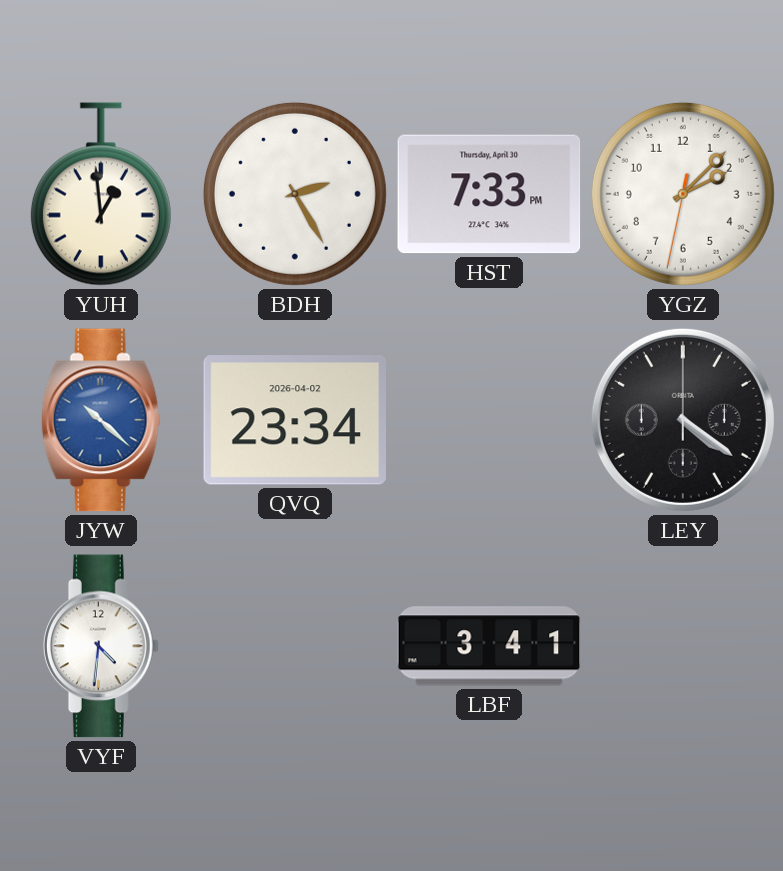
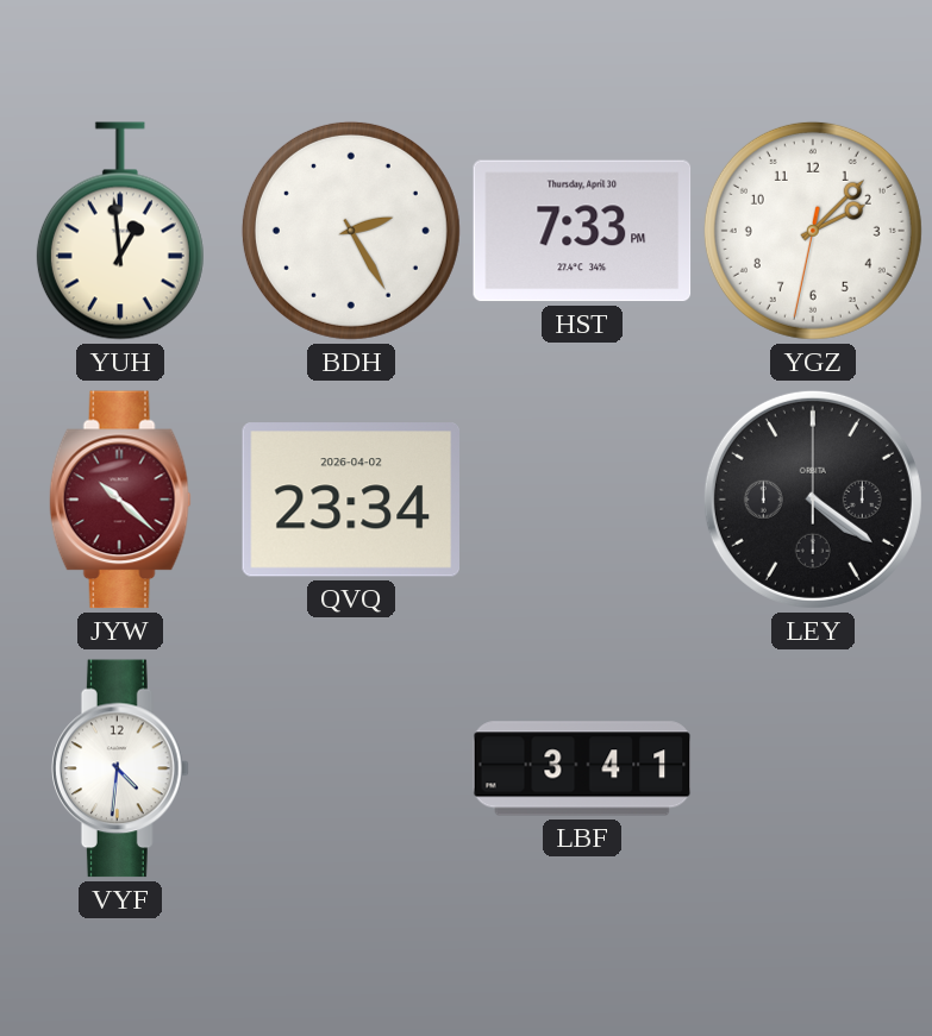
JYW dial: blue -> burgundy (120, 500)
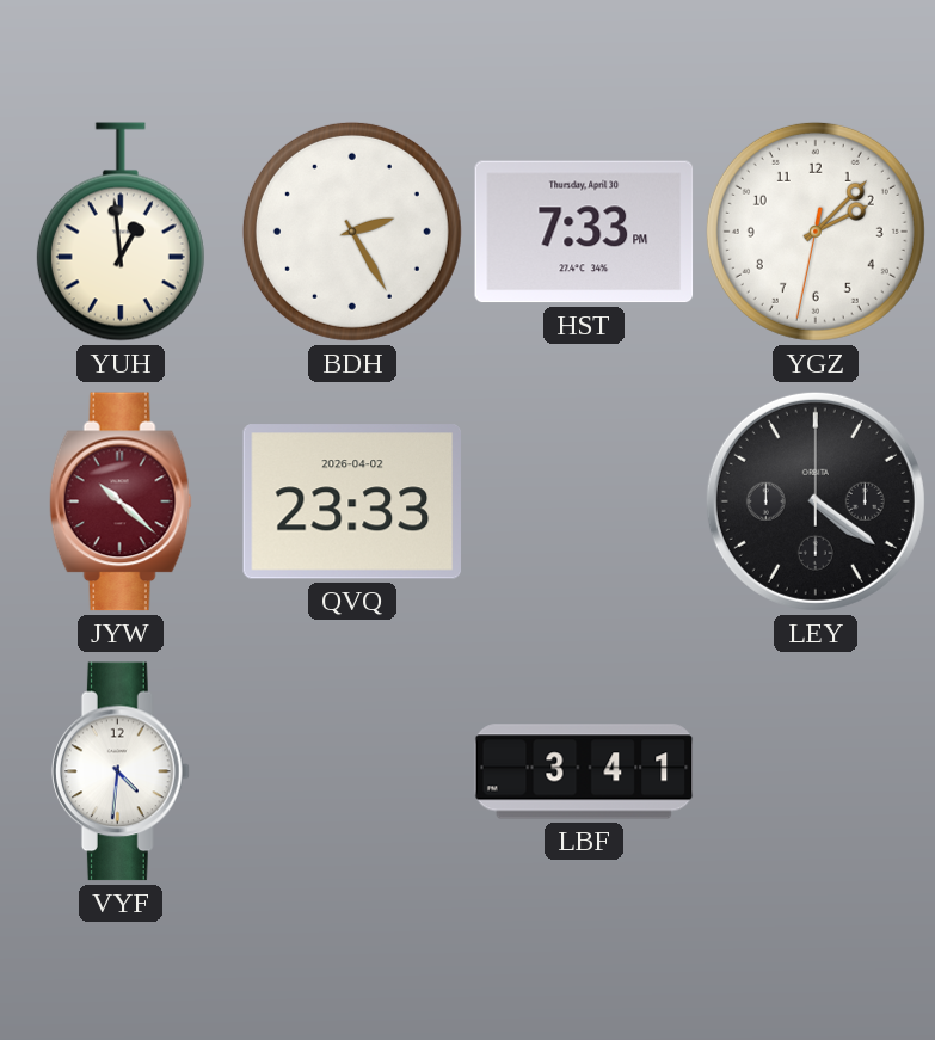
QVQ: 23:34 -> 23:33 (351, 501)
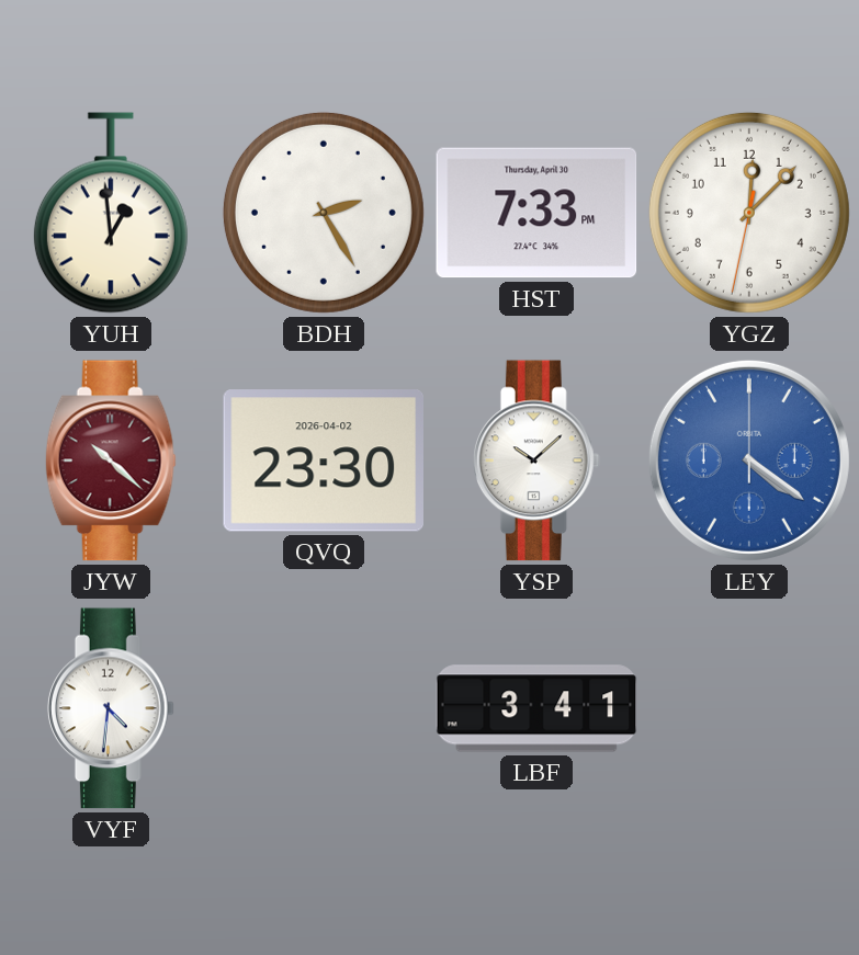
YGZ: 2:07 -> 12:07 (749, 213)
QVQ: 23:33 -> 23:30 (323, 461)
YSP: none -> 10:08 (536, 461)
LEY dial: black -> blue (749, 461)
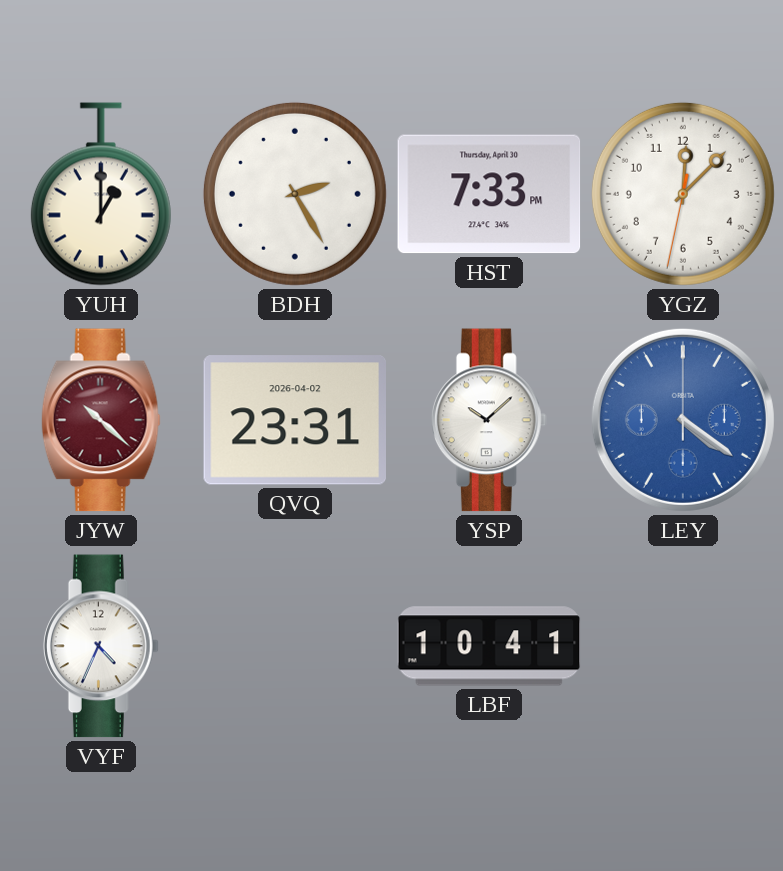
YUH: 12:59 -> 1:00 (101, 194)
QVQ: 23:30 -> 23:31 (294, 420)
VYF: 4:31 -> 4:34 (101, 646)
LBF: 3:41 -> 10:41 (489, 646)
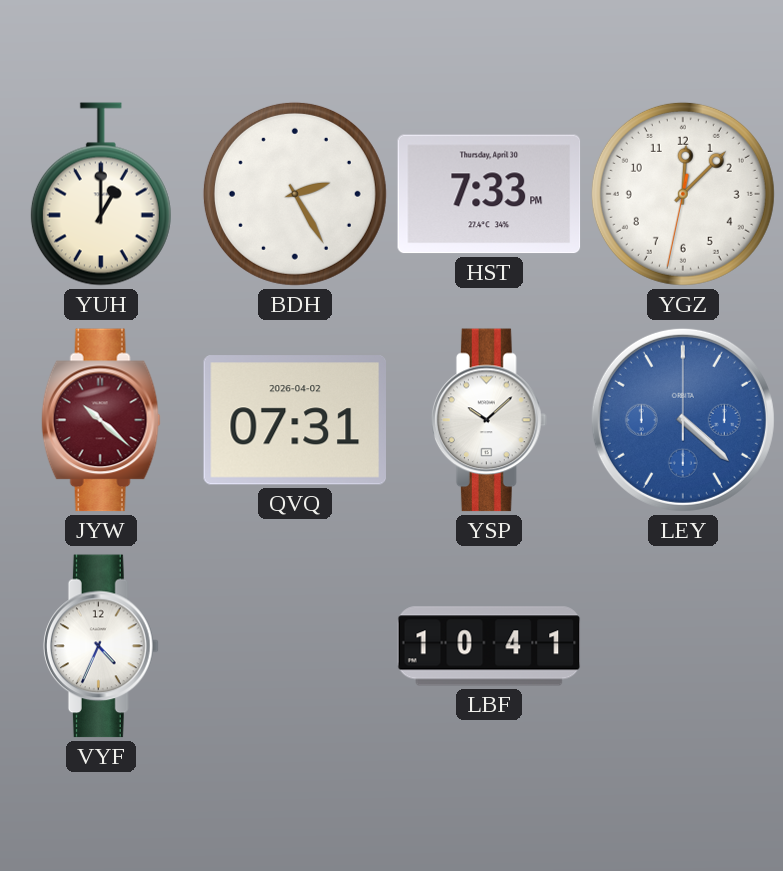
QVQ: 23:31 -> 07:31 (294, 420)
LEY: 4:21 -> 4:22 (683, 420)
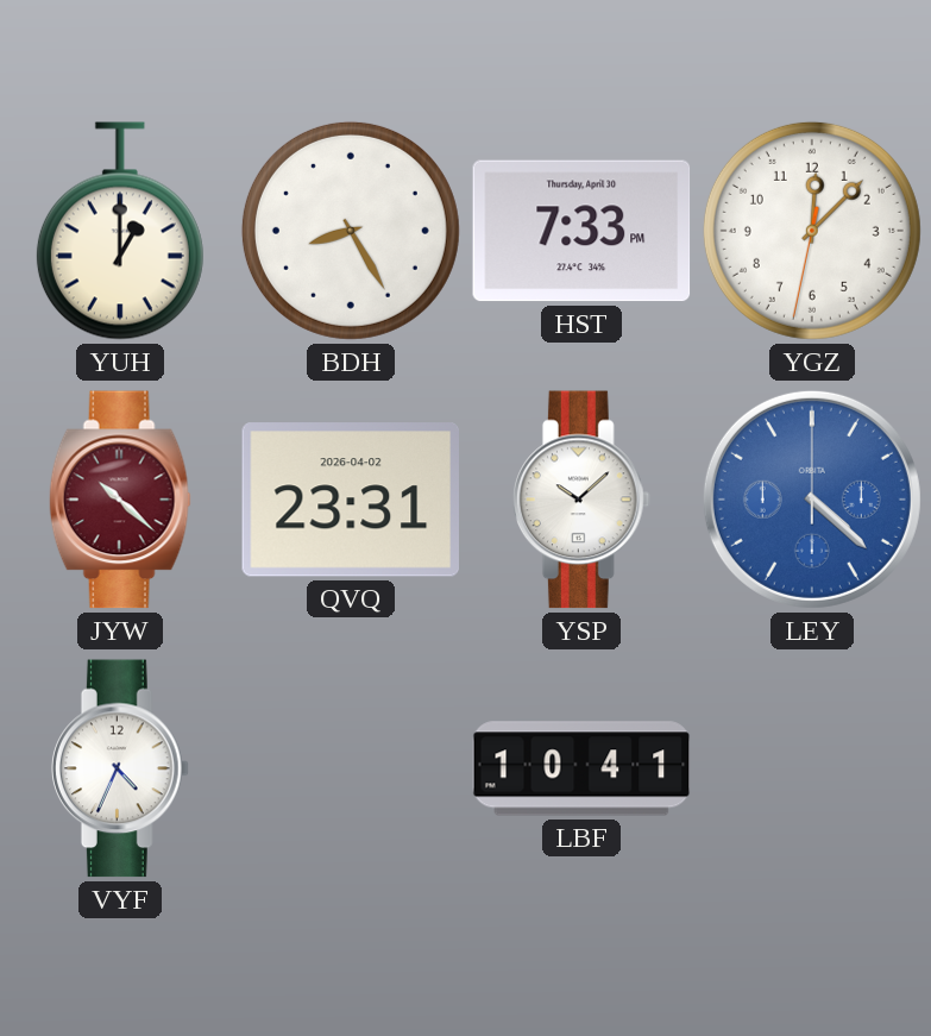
BDH: 2:25 -> 8:25 (351, 231)
QVQ: 07:31 -> 23:31 (350, 500)
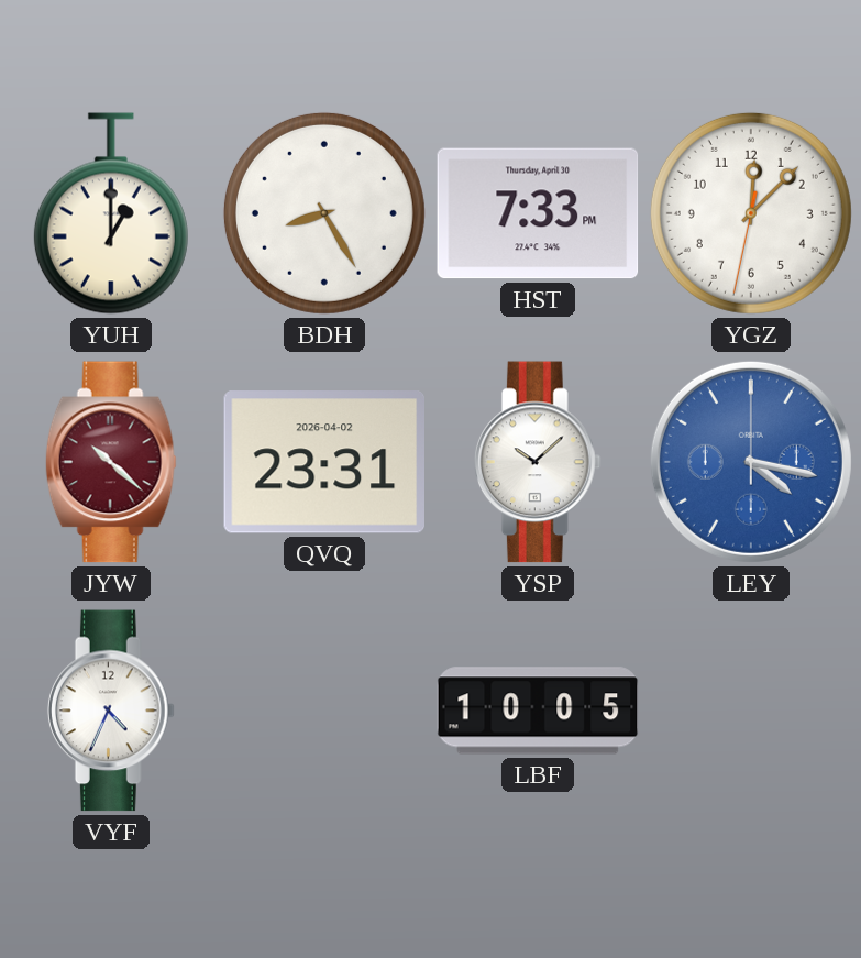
LEY: 4:22 -> 4:17 (751, 462)
LBF: 10:41 -> 10:05 (538, 711)
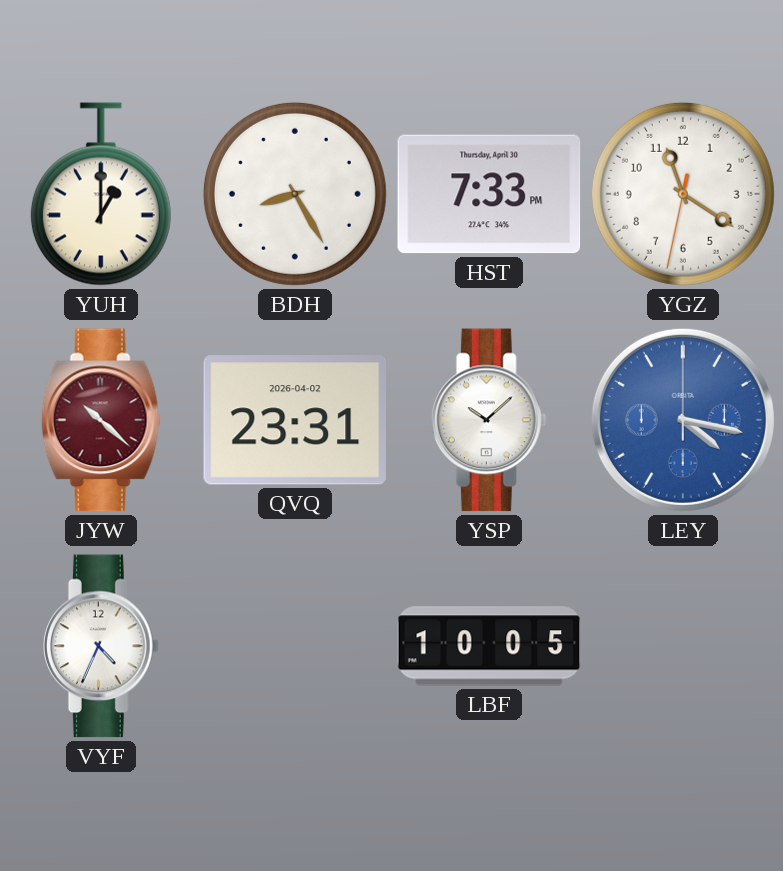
YGZ: 12:07 -> 11:20 (683, 194)
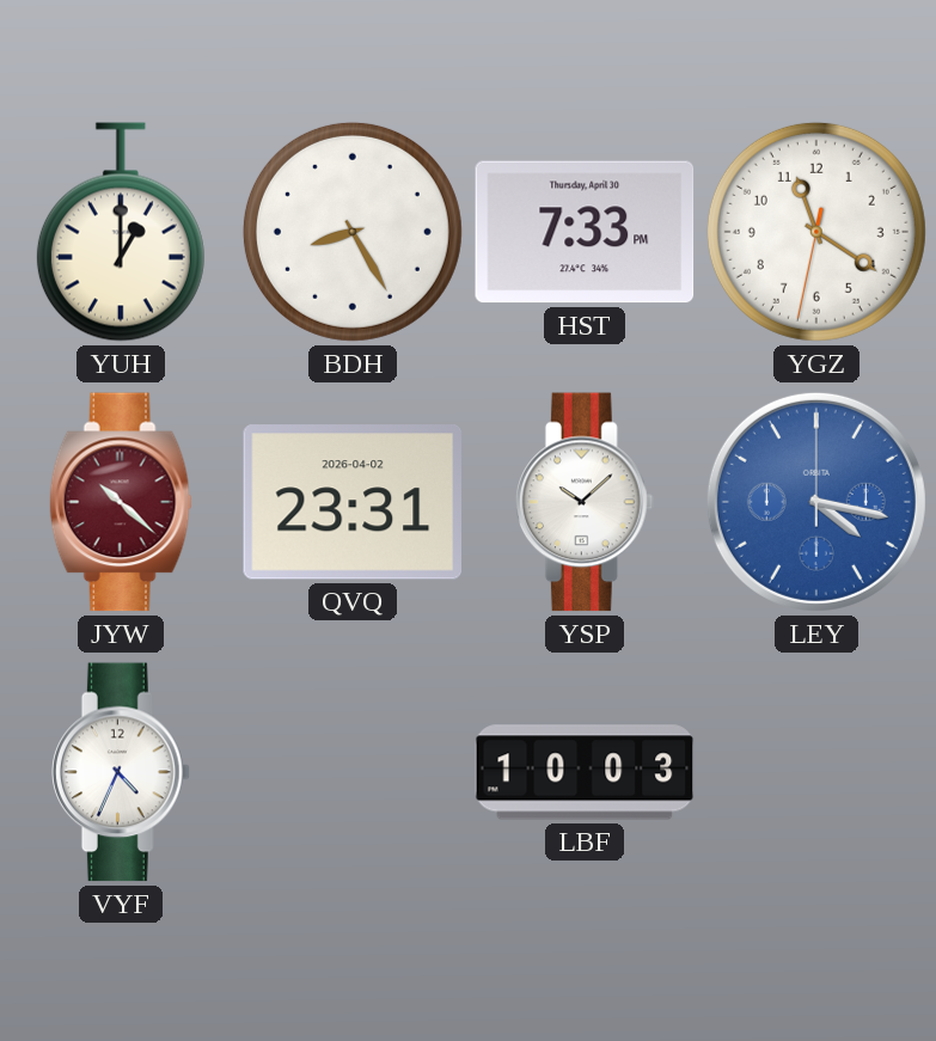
LBF: 10:05 -> 10:03 (585, 772)
